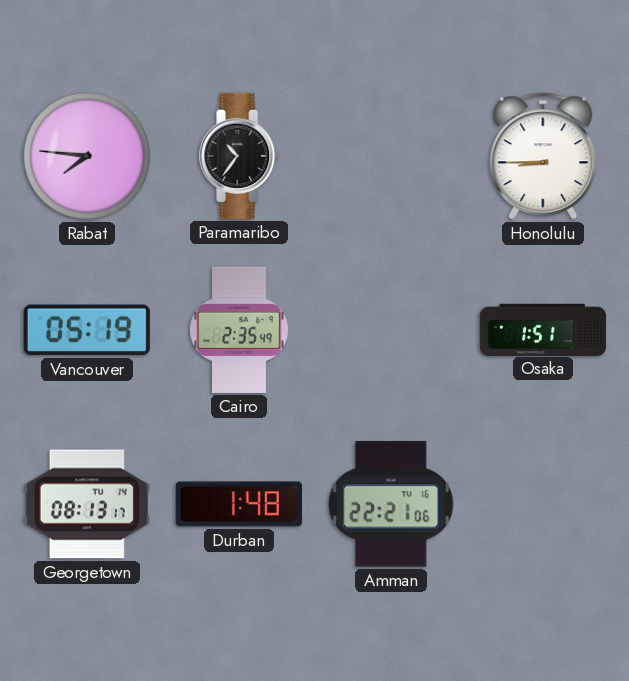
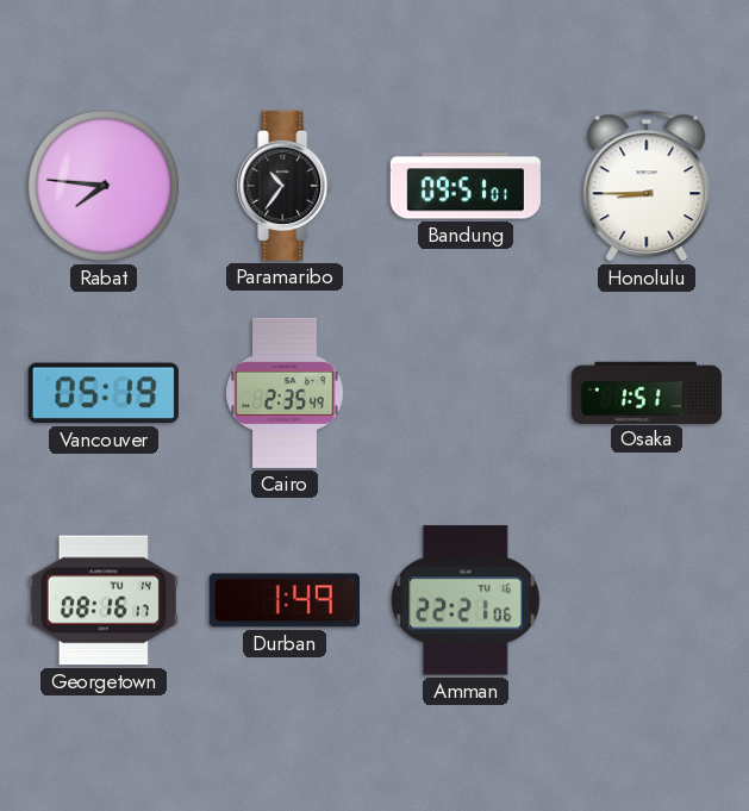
Bandung: none -> 09:51 (466, 186)
Georgetown: 08:13 -> 08:16 (104, 600)
Durban: 1:48 -> 1:49 (285, 600)
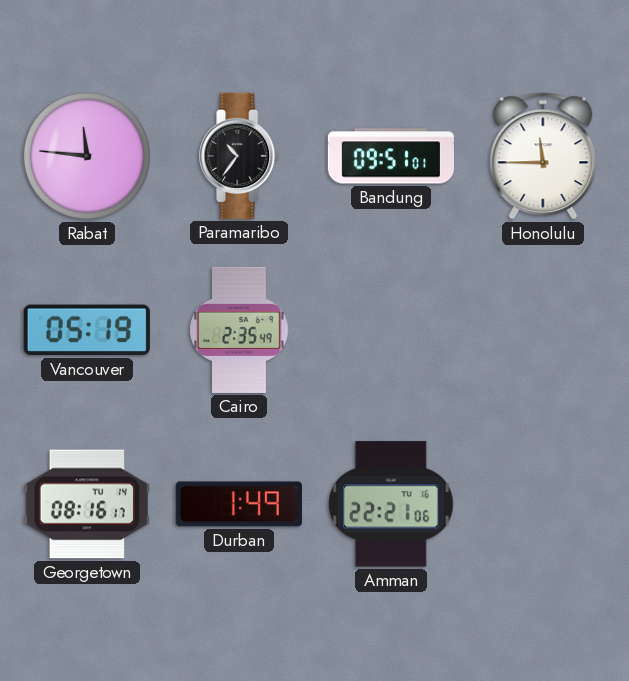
Rabat: 7:46 -> 11:46 (87, 156)
Honolulu: 8:45 -> 11:45 (543, 156)
Osaka: 1:51 -> none (647, 392)
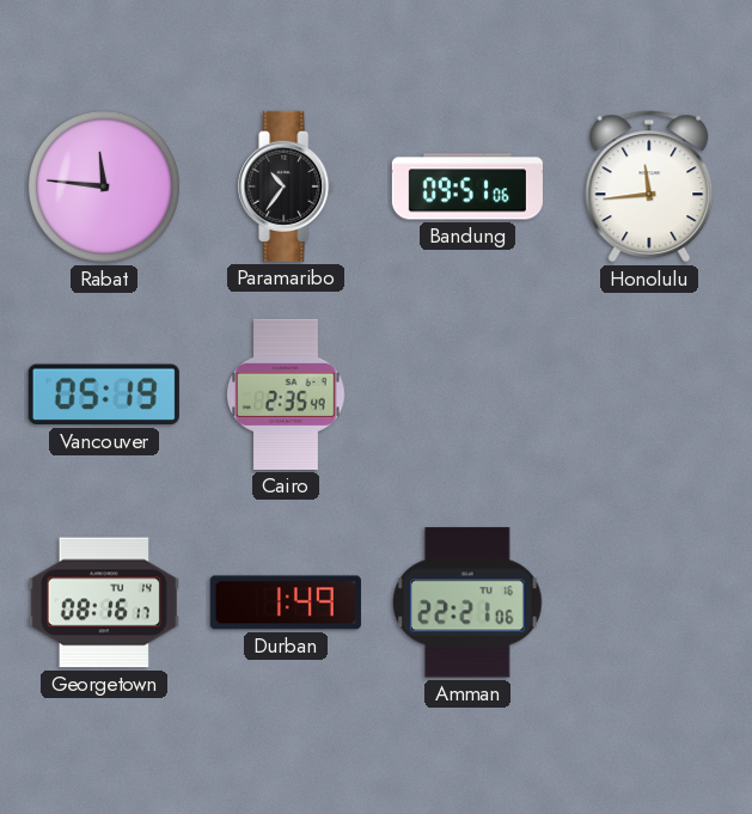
Bandung: 09:51:01 -> 09:51:06 (467, 186)
Honolulu: 11:45 -> 11:44 (649, 186)
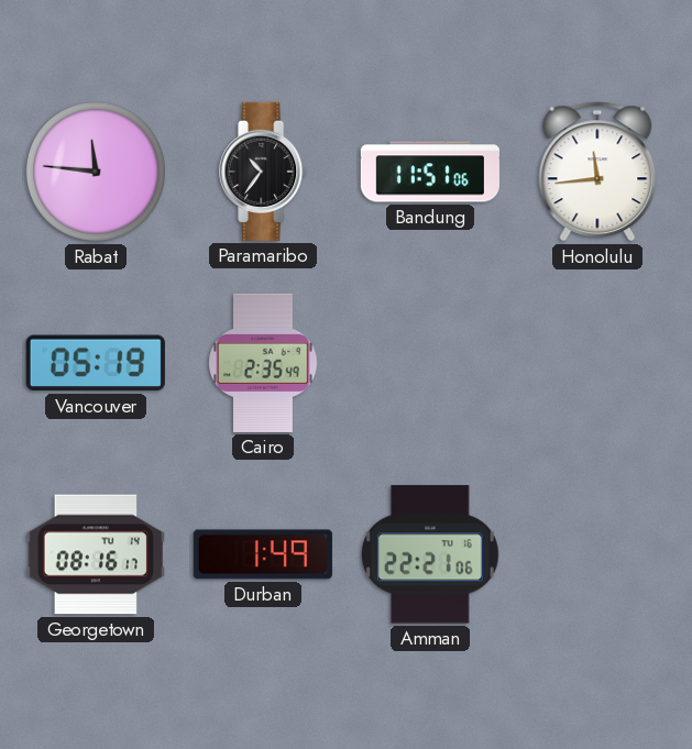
Bandung: 09:51 -> 11:51 (430, 172)
